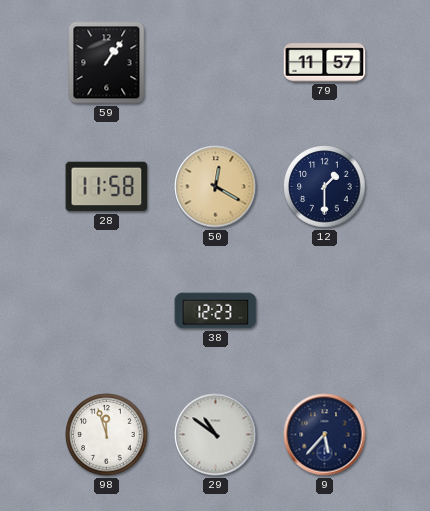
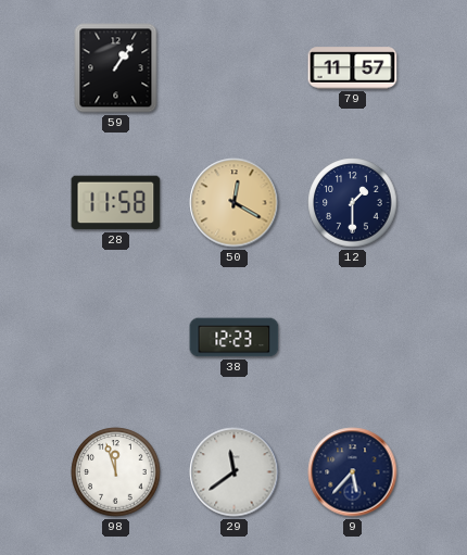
29: 10:51 -> 11:39 (235, 472)
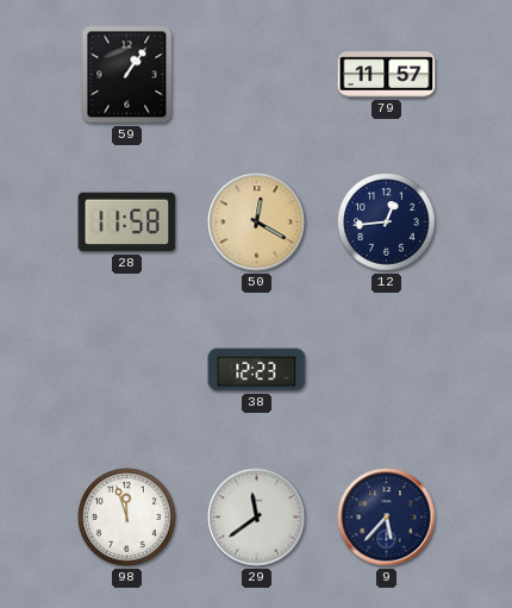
12: 1:30 -> 12:44 (387, 222)
